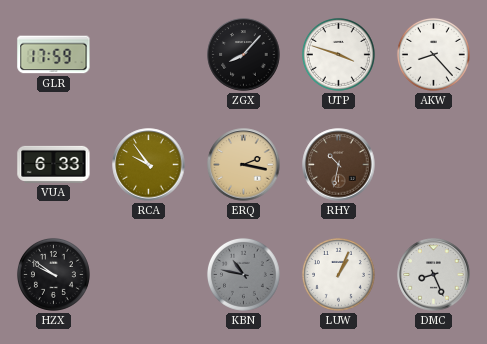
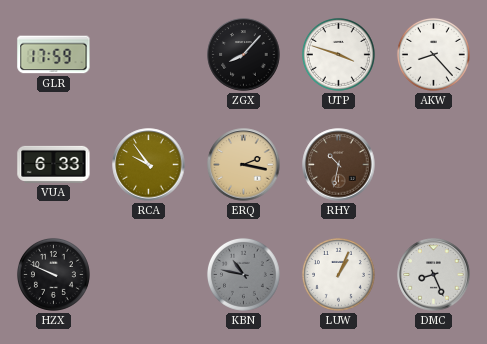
HZX: 9:51 -> 9:49 (53, 274)
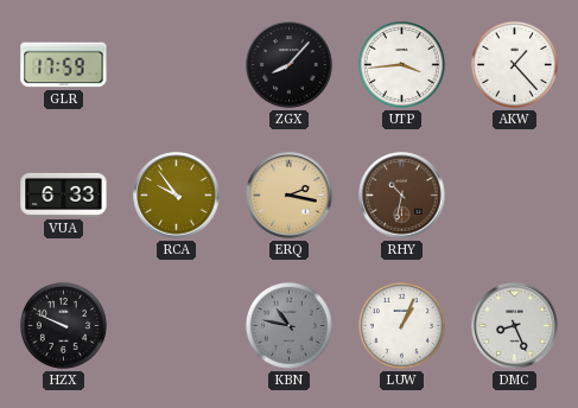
UTP: 3:48 -> 3:44 (401, 64)
AKW: 8:23 -> 1:23 (514, 64)
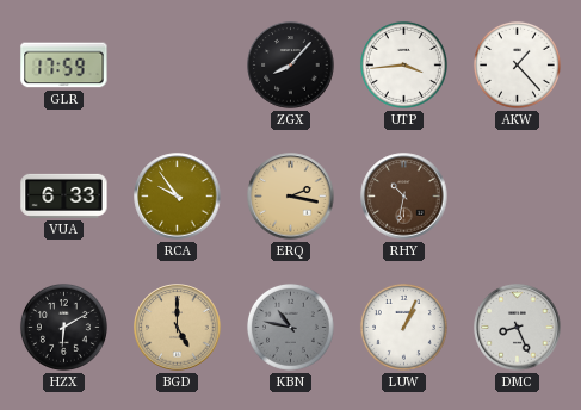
HZX: 9:49 -> 6:10 (63, 327)
BGD: none -> 5:00 (178, 328)
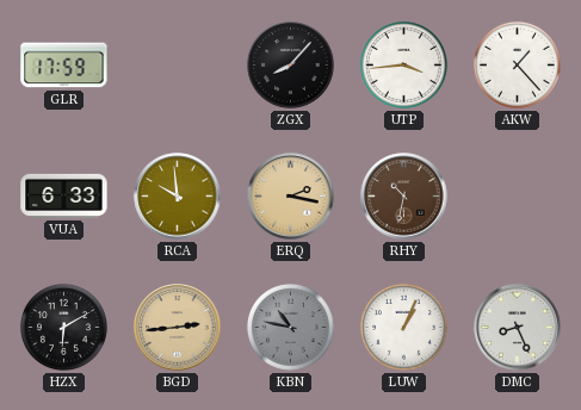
RCA: 9:54 -> 9:59 (178, 197)
BGD: 5:00 -> 2:44 (178, 328)
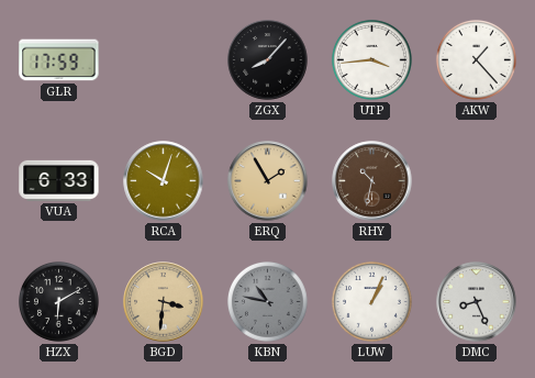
RCA: 9:59 -> 10:03 (164, 181)
ERQ: 2:17 -> 1:55 (268, 181)
BGD: 2:44 -> 3:31 (164, 302)
